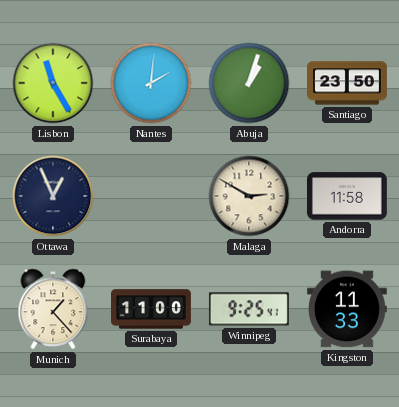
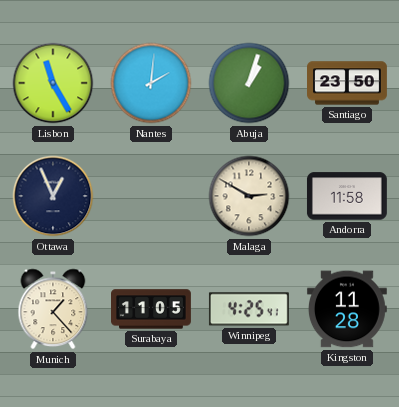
Surabaya: 11:00 -> 11:05 (152, 309)
Winnipeg: 9:25 -> 4:25 (249, 309)
Kingston: 11:33 -> 11:28 (347, 309)
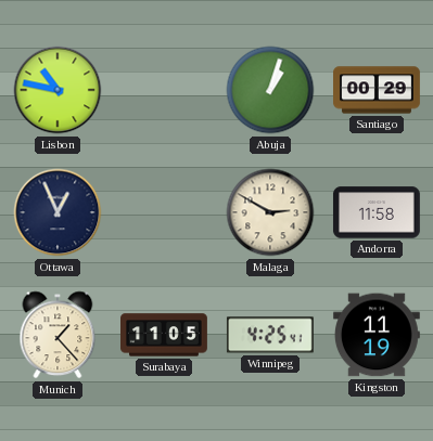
Lisbon: 11:25 -> 10:47 (58, 90)
Nantes: 2:01 -> none (151, 83)
Santiago: 23:50 -> 00:29 (378, 90)
Kingston: 11:28 -> 11:19 (377, 335)
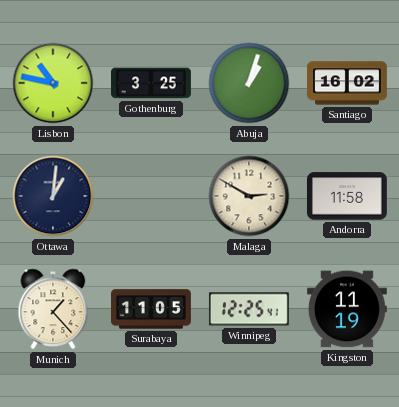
Gothenburg: none -> 3:25 (152, 83)
Santiago: 00:29 -> 16:02 (348, 83)
Ottawa: 12:56 -> 1:01 (53, 196)
Winnipeg: 4:25 -> 12:25 (249, 309)
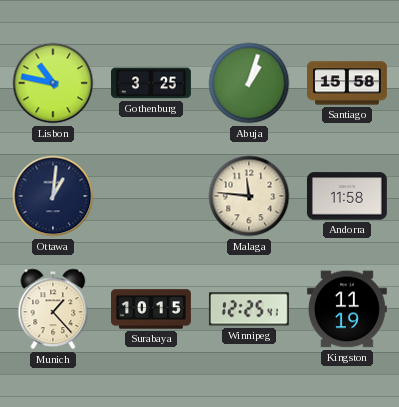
Santiago: 16:02 -> 15:58 (348, 83)
Malaga: 2:50 -> 11:46 (249, 196)
Surabaya: 11:05 -> 10:15 (152, 309)
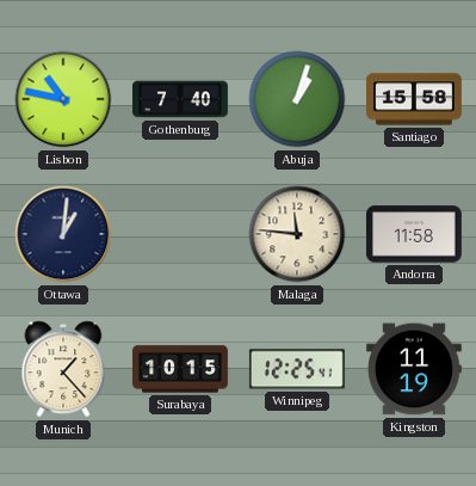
Gothenburg: 3:25 -> 7:40 (181, 99)
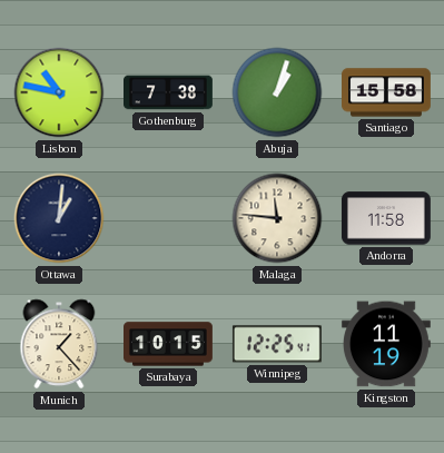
Gothenburg: 7:40 -> 7:38 (169, 92)
